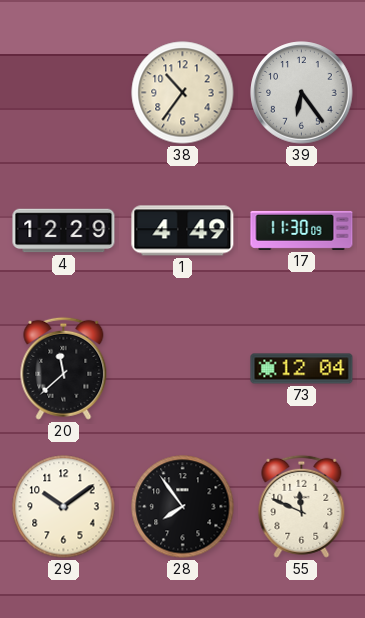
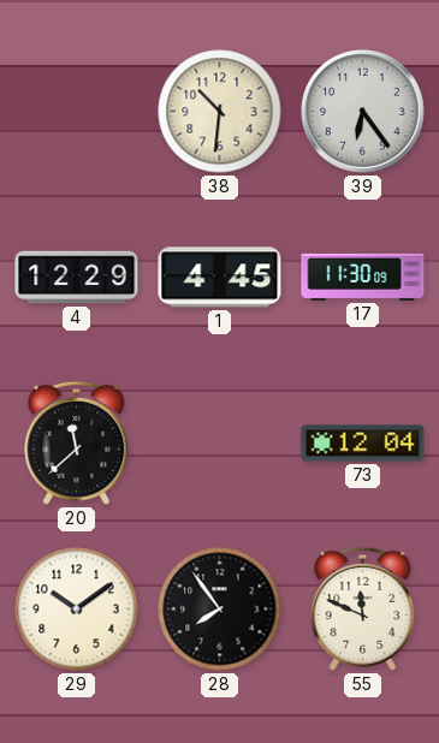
38: 10:36 -> 10:31 (220, 112)
1: 4:49 -> 4:45 (220, 278)
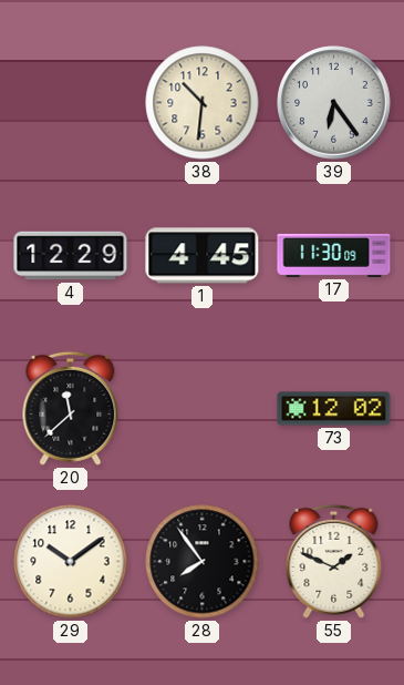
73: 12:04 -> 12:02 (334, 409)
55: 11:49 -> 1:49 (334, 561)
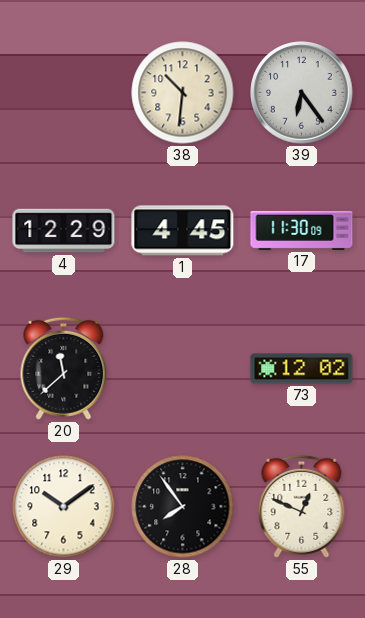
55: 1:49 -> 12:49 (302, 506)
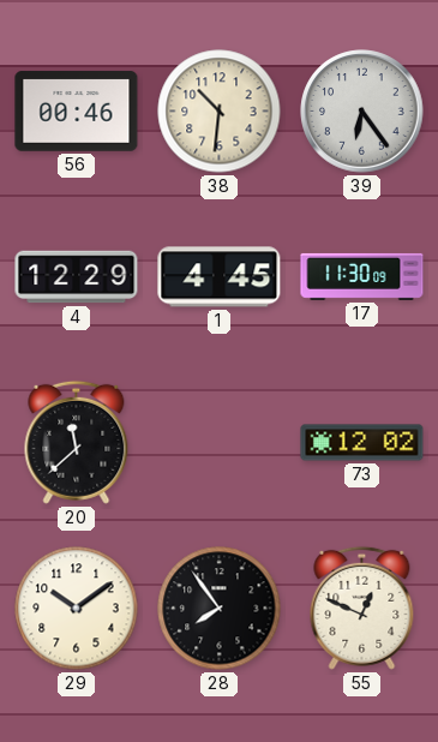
56: none -> 00:46 (77, 112)
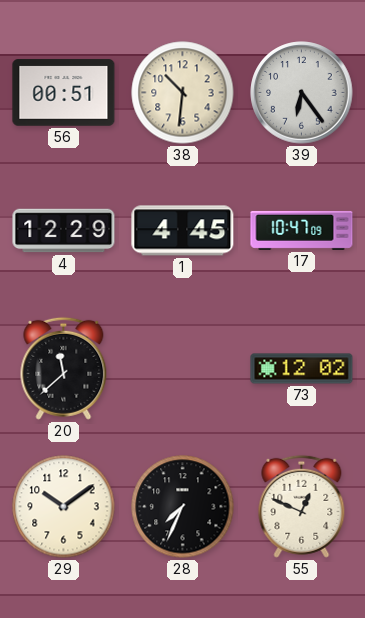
56: 00:46 -> 00:51 (64, 93)
17: 11:30 -> 10:47 (302, 230)
28: 7:54 -> 7:34 (183, 507)
